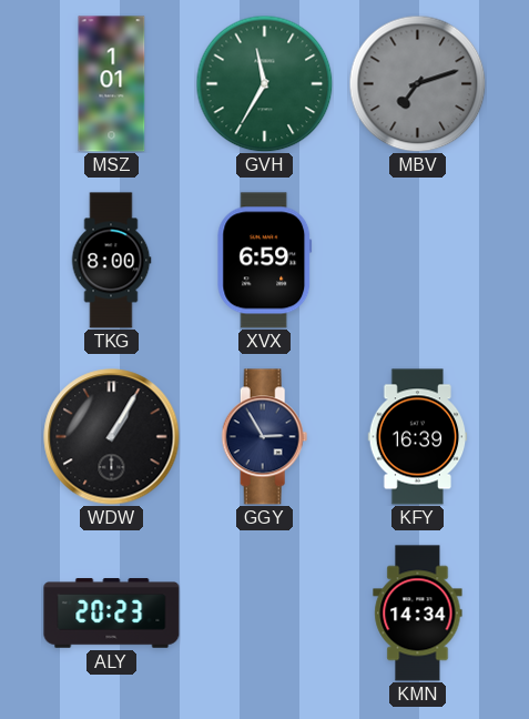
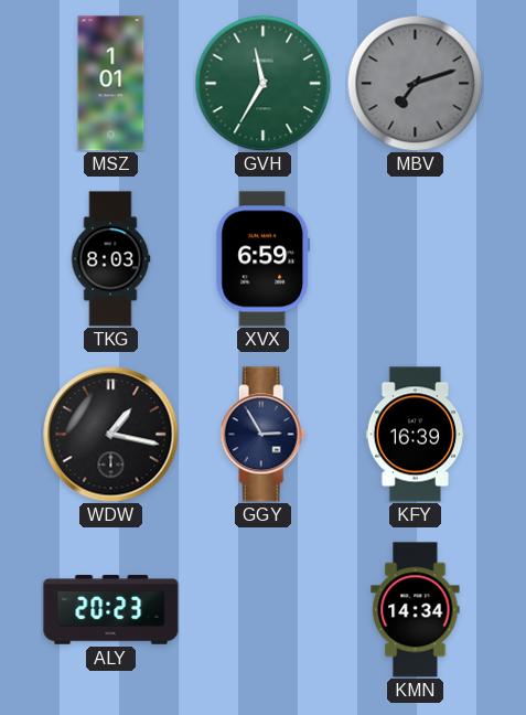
TKG: 8:00 -> 8:03 (110, 259)
WDW: 1:05 -> 1:17 (111, 435)
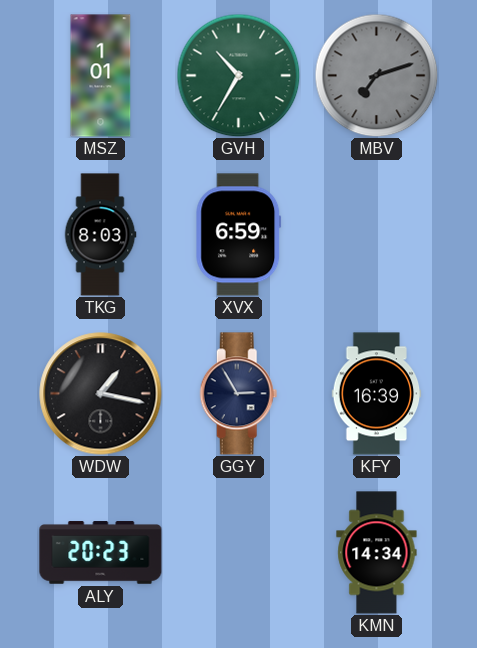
GVH: 11:35 -> 10:35 (238, 75)
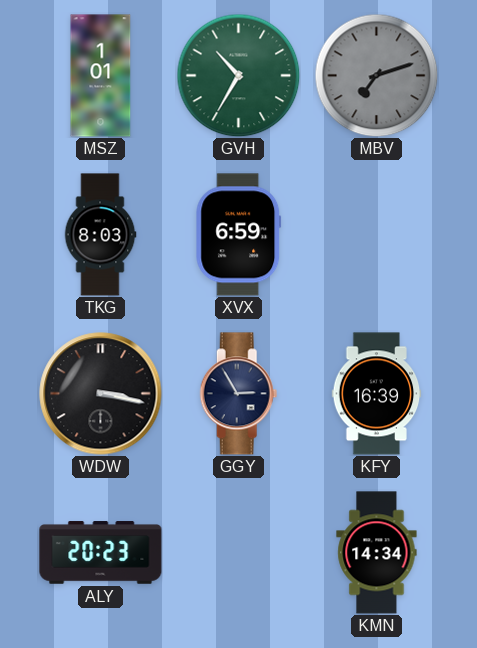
WDW: 1:17 -> 3:17 (101, 394)
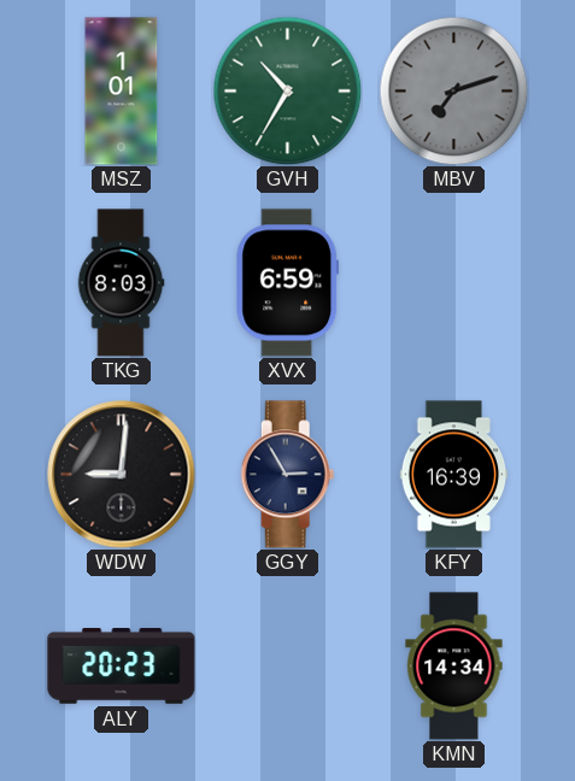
WDW: 3:17 -> 9:01 (122, 475)
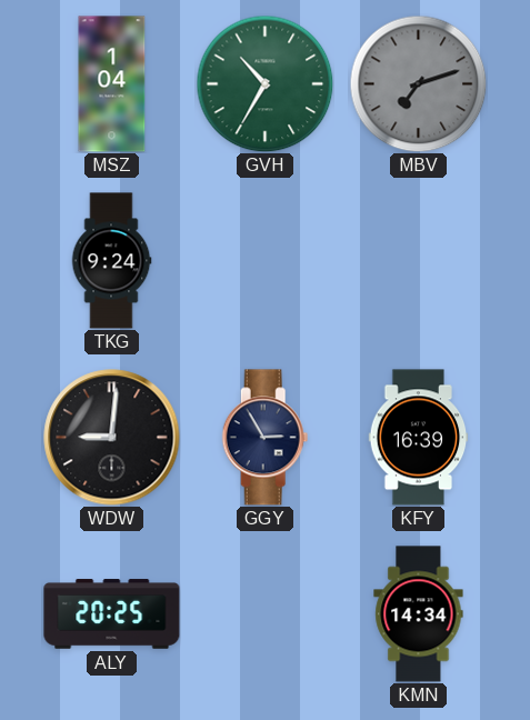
MSZ: 1:01 -> 1:04 (112, 84)
TKG: 8:03 -> 9:24 (111, 261)
XVX: 6:59 -> none (288, 283)
ALY: 20:23 -> 20:25 (112, 614)
